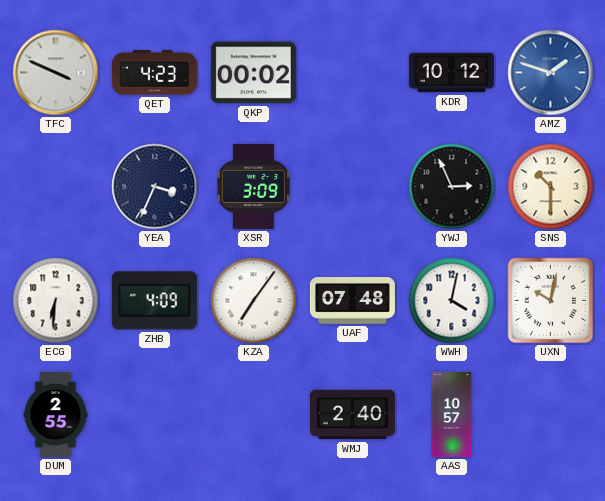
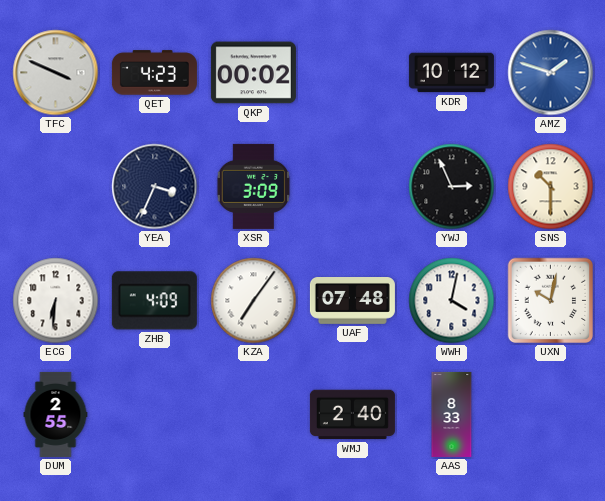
AAS: 10:57 -> 8:33 (452, 414)
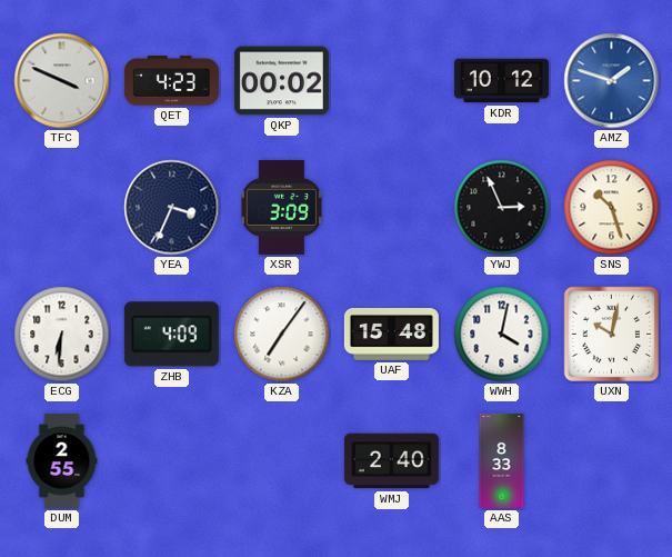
SNS: 10:30 -> 10:27 (612, 208)
UAF: 07:48 -> 15:48 (391, 335)
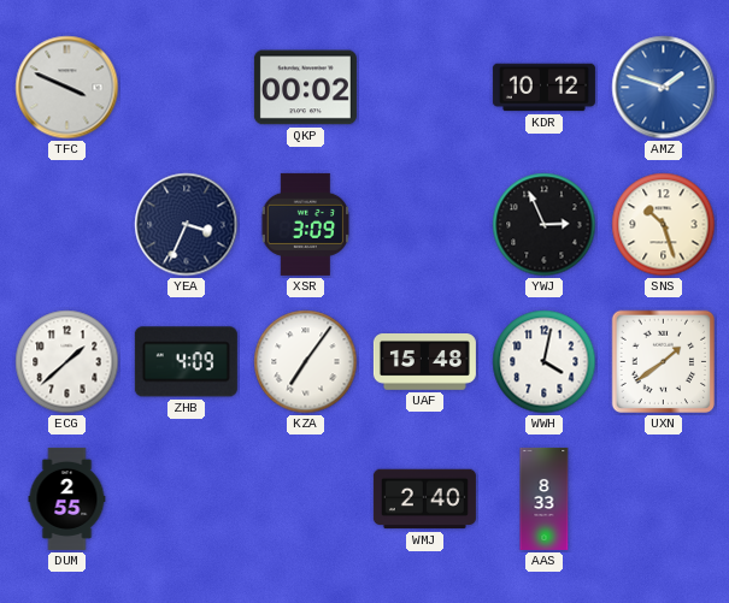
QET: 4:23 -> none (171, 81)
ECG: 6:31 -> 1:38 (67, 362)
UXN: 10:02 -> 1:39 (664, 362)
